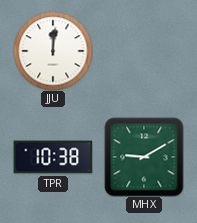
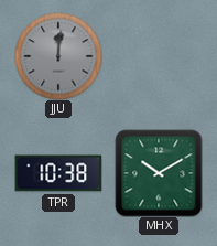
JJU dial: white -> grey (58, 56)
MHX: 9:10 -> 10:10 (159, 173)
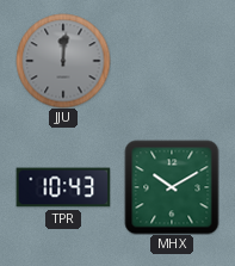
TPR: 10:38 -> 10:43 (63, 187)
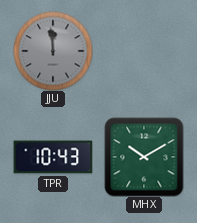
JJU: 12:01 -> 11:59 (53, 51)
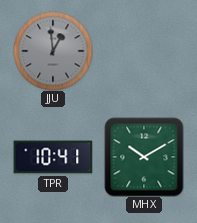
JJU: 11:59 -> 12:59 (53, 51)
TPR: 10:43 -> 10:41 (53, 157)
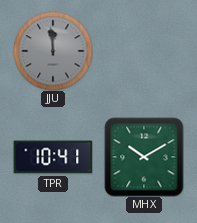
JJU: 12:59 -> 11:59 (53, 51)
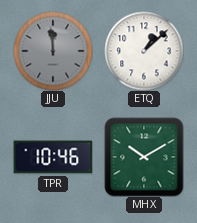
ETQ: none -> 1:08 (144, 51)
TPR: 10:41 -> 10:46 (53, 157)
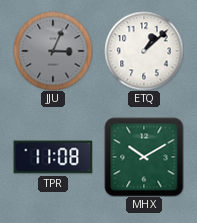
JJU: 11:59 -> 3:04 (53, 51)
TPR: 10:46 -> 11:08 (53, 157)
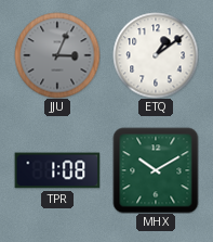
ETQ: 1:08 -> 1:09 (156, 55)
TPR: 11:08 -> 1:08 (57, 170)
